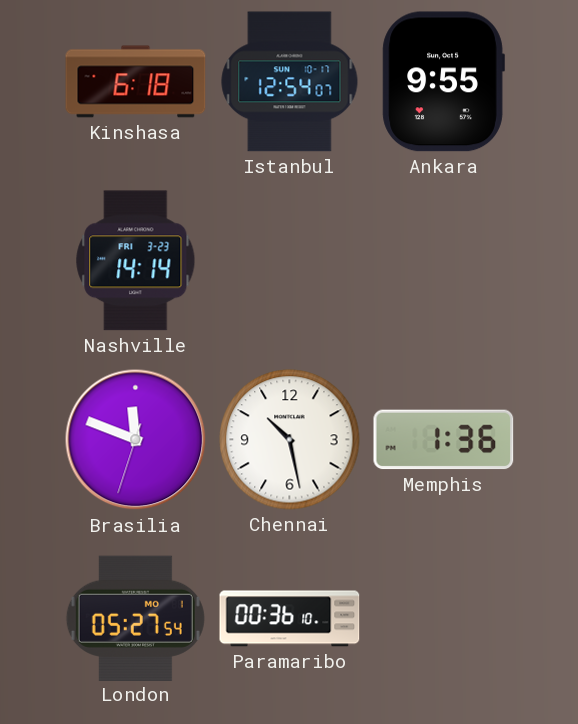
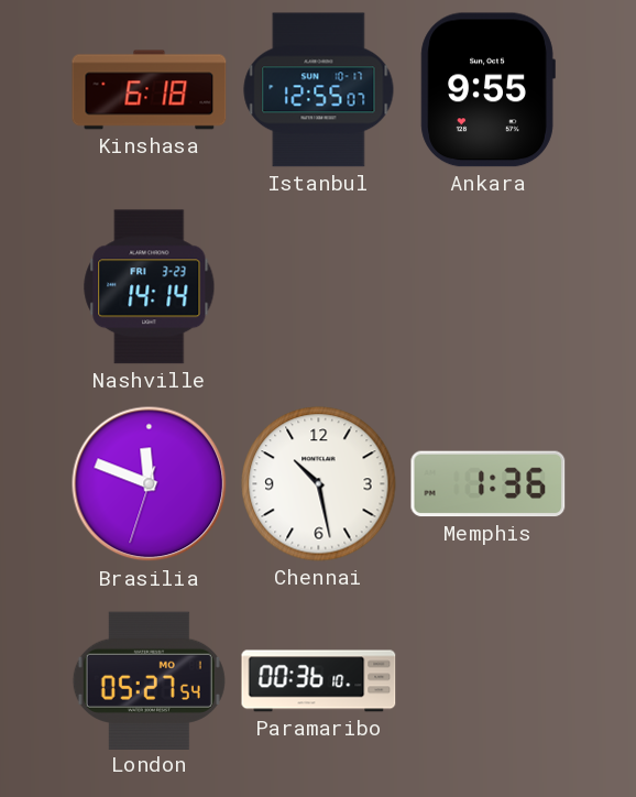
Istanbul: 12:54 -> 12:55 (319, 90)
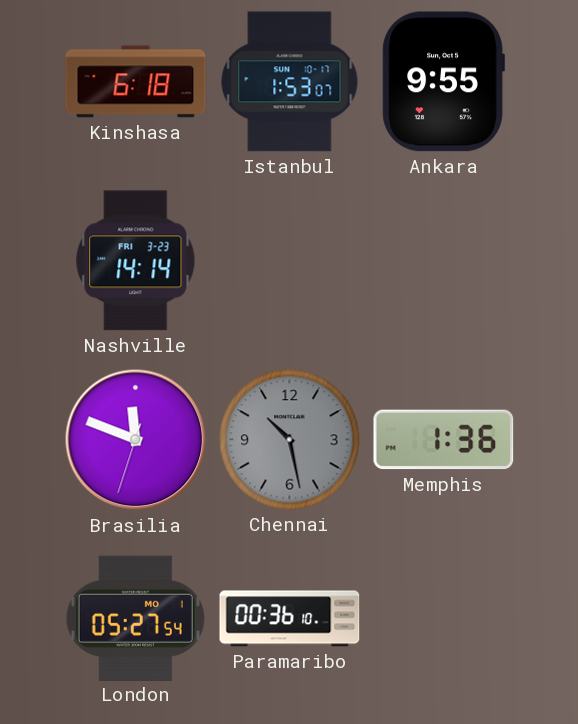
Istanbul: 12:55 -> 1:53 (290, 82)
Chennai dial: white -> grey (290, 440)
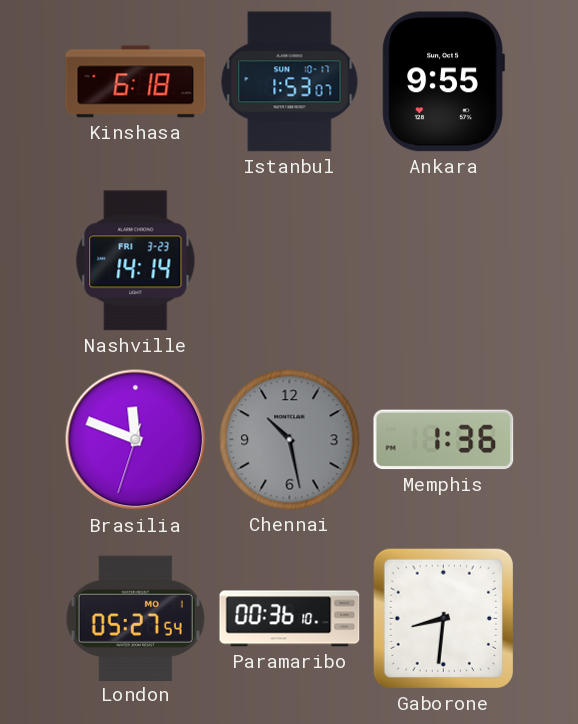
Gaborone: none -> 8:31 (443, 618)
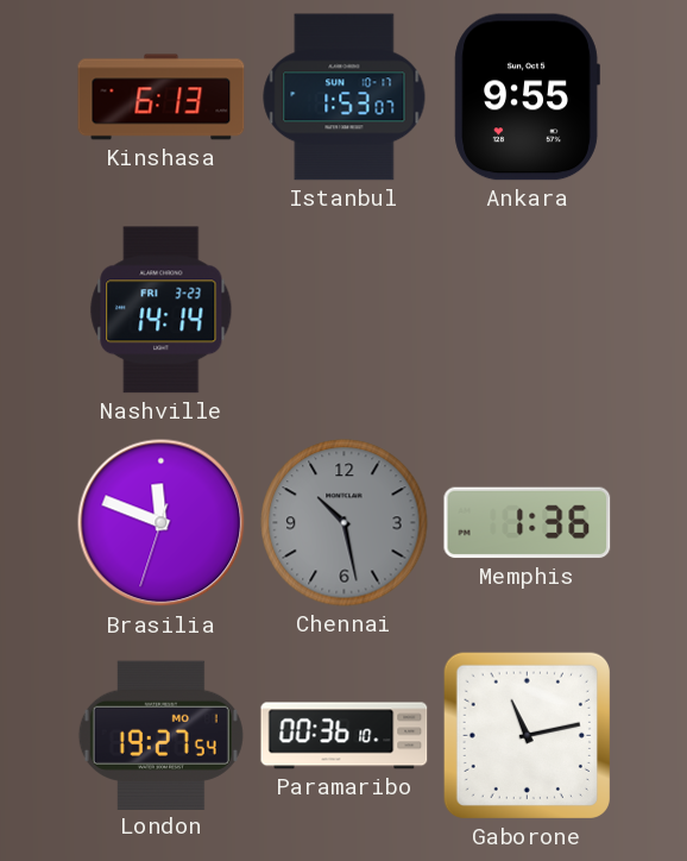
Kinshasa: 6:18 -> 6:13 (162, 98)
London: 05:27 -> 19:27 (160, 735)
Gaborone: 8:31 -> 11:13 (527, 735)
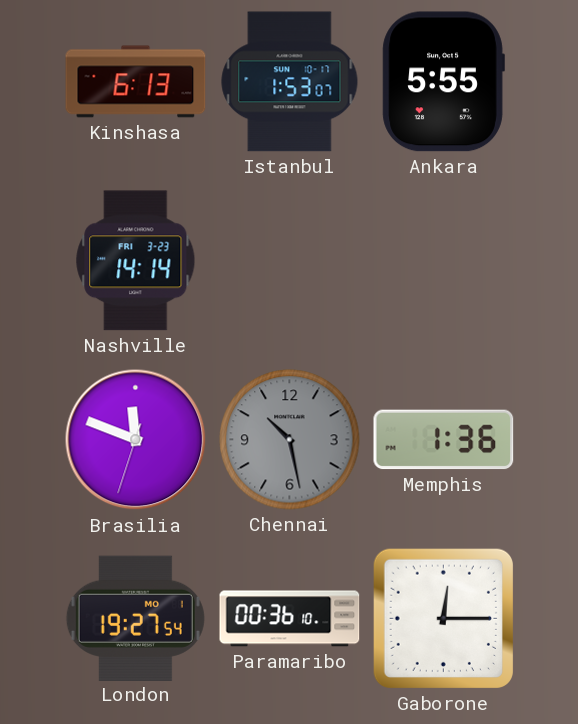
Ankara: 9:55 -> 5:55 (443, 82)
Gaborone: 11:13 -> 12:15 (443, 618)
